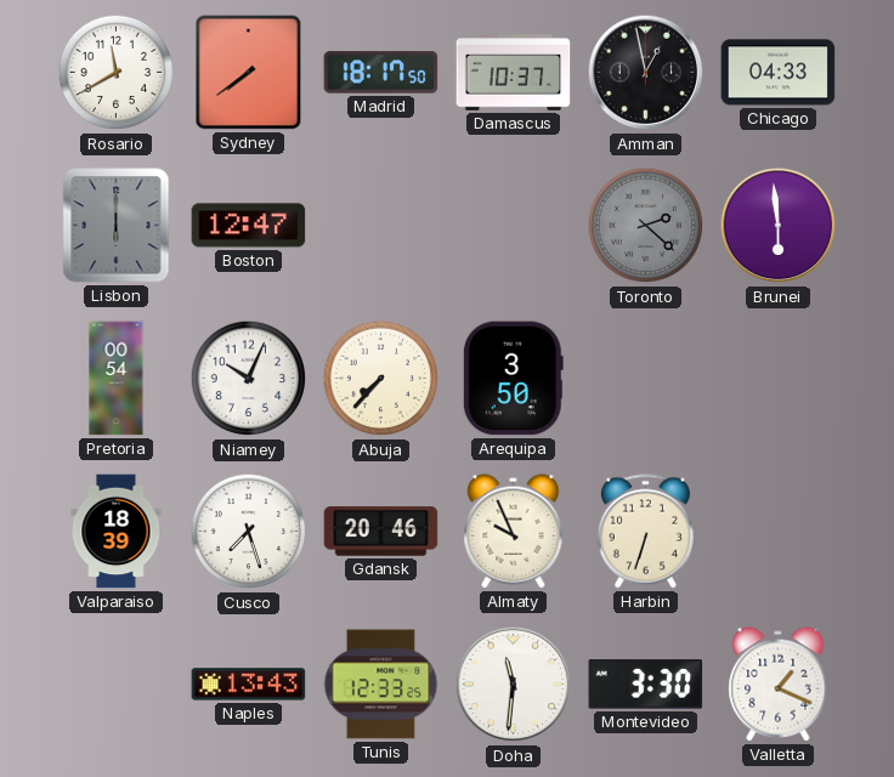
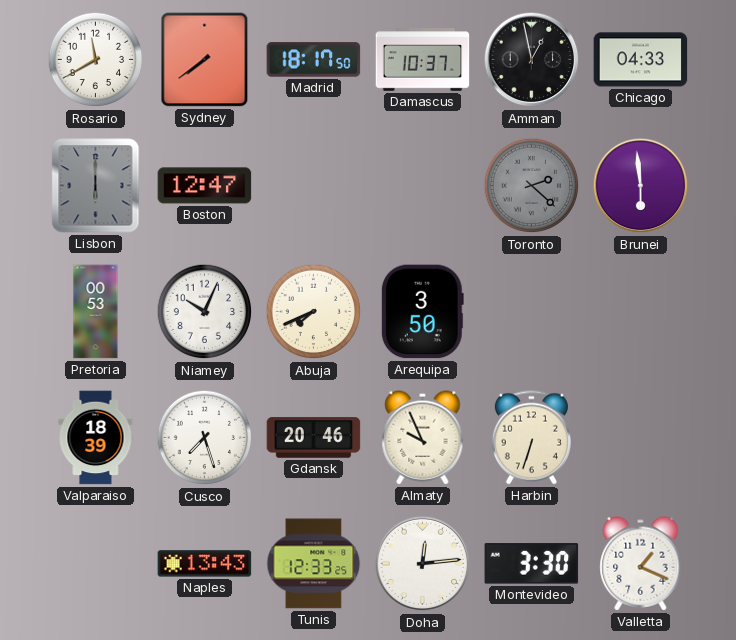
Pretoria: 00:54 -> 00:53 (96, 312)
Abuja: 7:37 -> 7:41 (314, 312)
Doha: 11:31 -> 12:14 (423, 564)
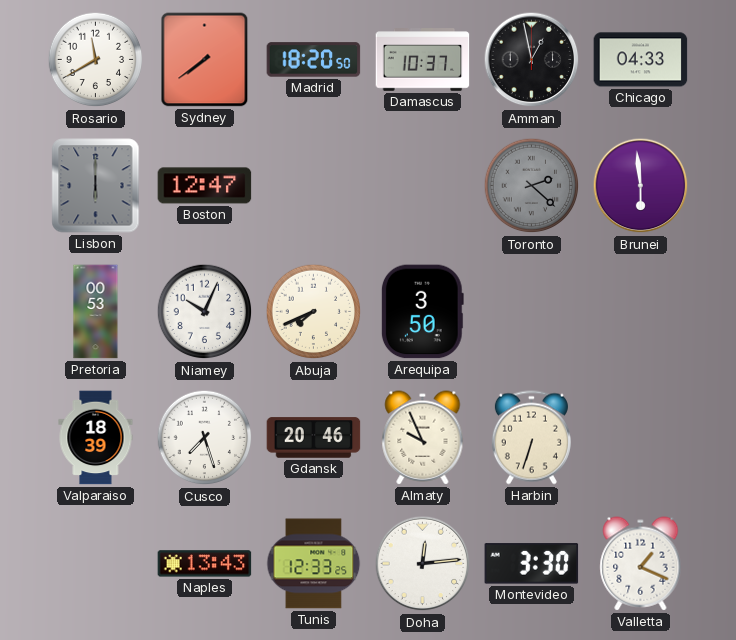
Madrid: 18:17 -> 18:20 (314, 60)
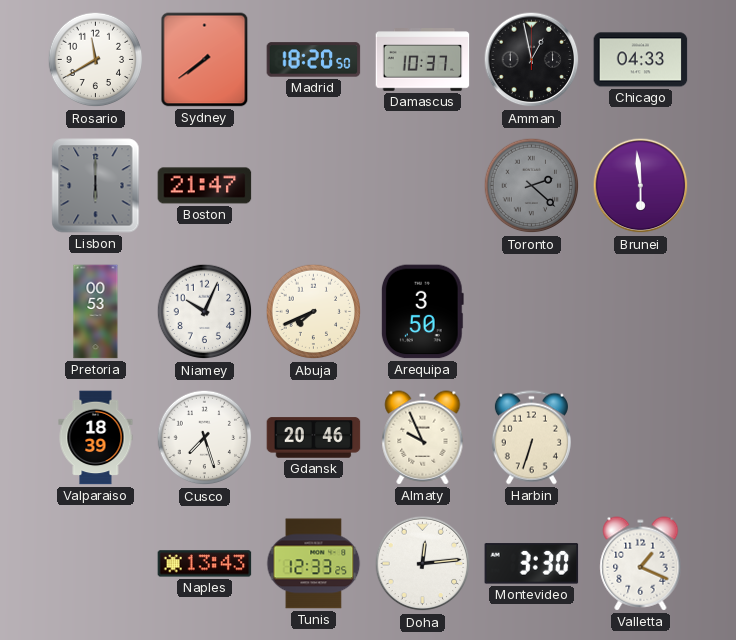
Boston: 12:47 -> 21:47 (205, 186)
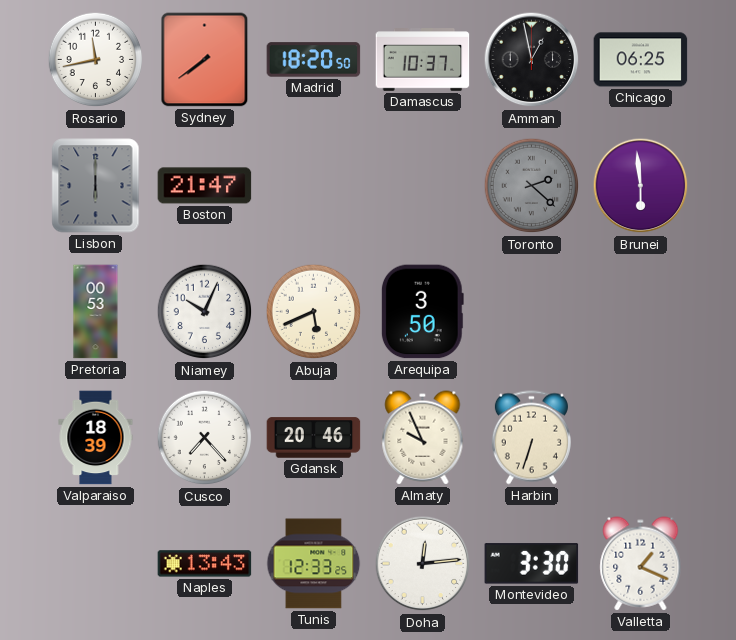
Rosario: 11:40 -> 11:43 (96, 60)
Chicago: 04:33 -> 06:25 (641, 60)
Abuja: 7:41 -> 5:41 (314, 312)
Cusco: 7:27 -> 7:23 (205, 438)
